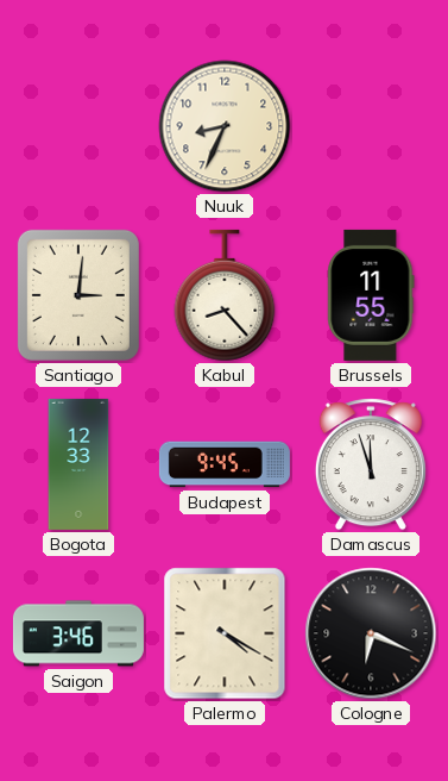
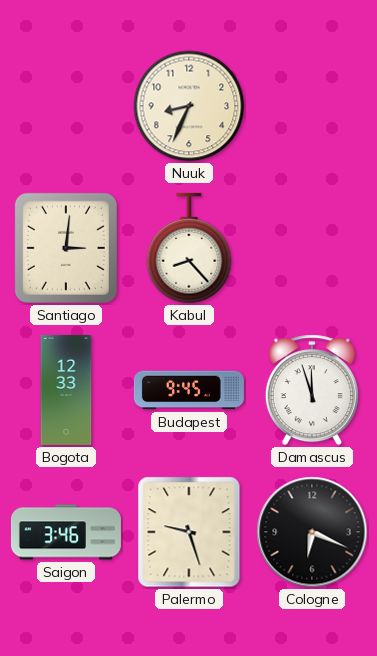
Brussels: 11:55 -> none (371, 295)
Palermo: 4:20 -> 9:27 (189, 532)
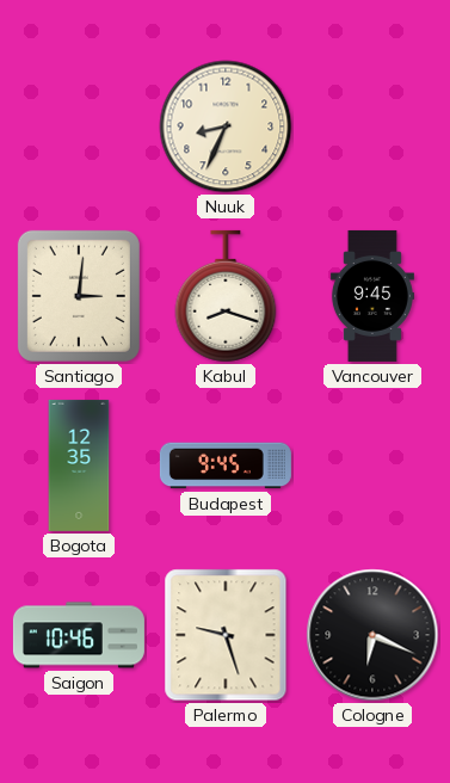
Kabul: 8:23 -> 8:18 (226, 296)
Vancouver: none -> 9:45 (372, 296)
Bogota: 12:33 -> 12:35 (79, 466)
Damascus: 11:57 -> none (312, 390)
Saigon: 3:46 -> 10:46 (79, 635)
